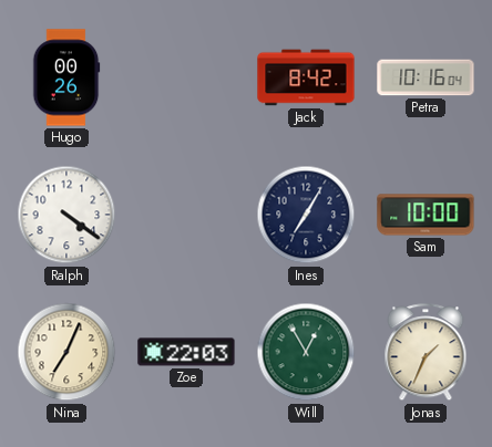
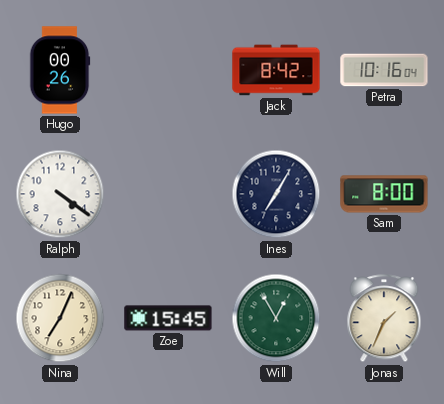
Sam: 10:00 -> 8:00 (384, 194)
Zoe: 22:03 -> 15:45 (168, 318)
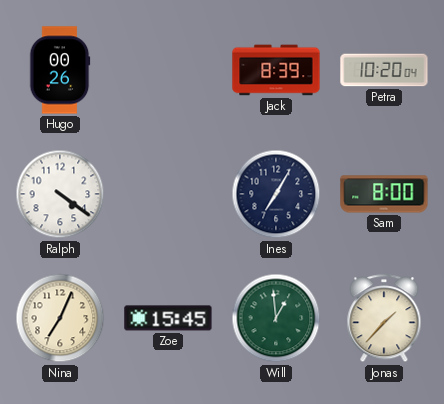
Jack: 8:42 -> 8:39 (276, 70)
Petra: 10:16 -> 10:20 (384, 70)
Will: 12:55 -> 12:59 (276, 318)
Jonas: 1:34 -> 1:37 (384, 319)
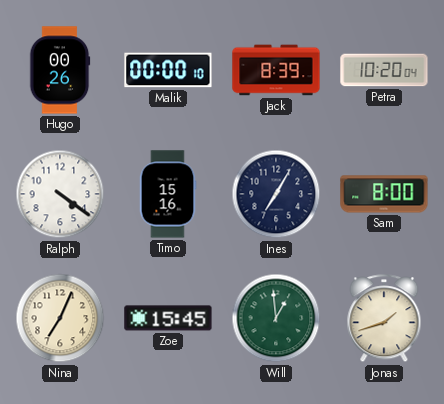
Malik: none -> 00:00 (168, 70)
Timo: none -> 15:16 (168, 194)
Jonas: 1:37 -> 1:42 (384, 319)
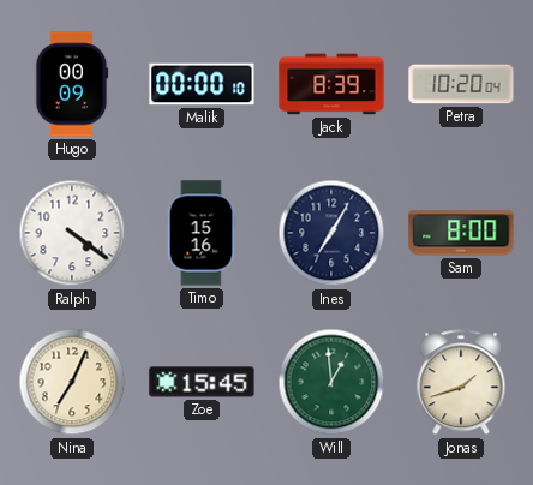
Hugo: 00:26 -> 00:09 (72, 84)
